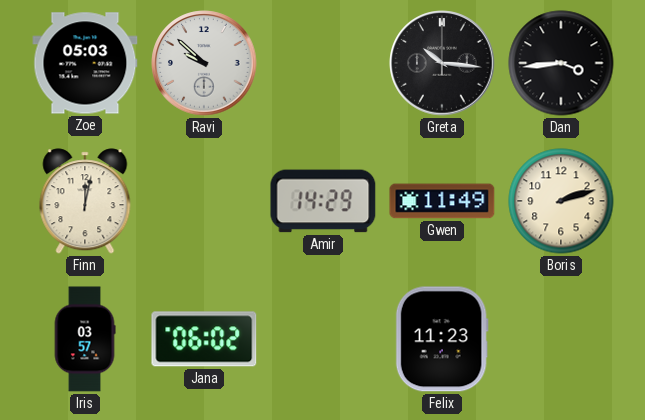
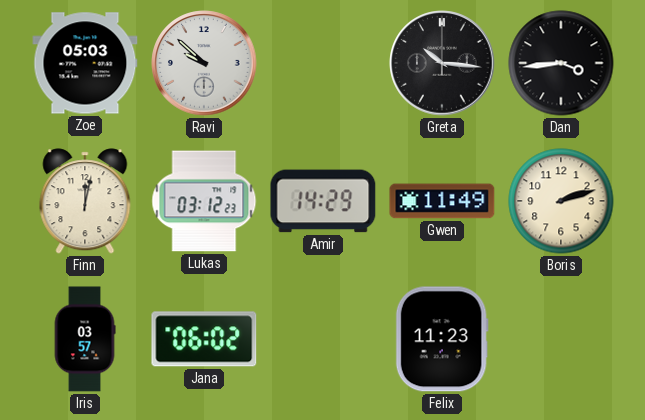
Lukas: none -> 03:12 (204, 201)
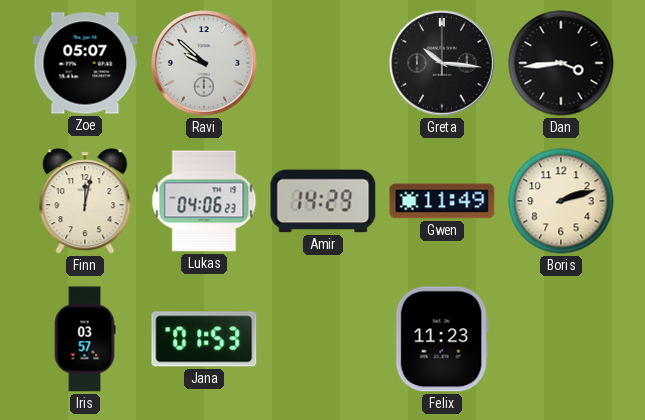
Zoe: 05:03 -> 05:07 (85, 63)
Lukas: 03:12 -> 04:06 (204, 201)
Jana: 06:02 -> 01:53 (204, 339)
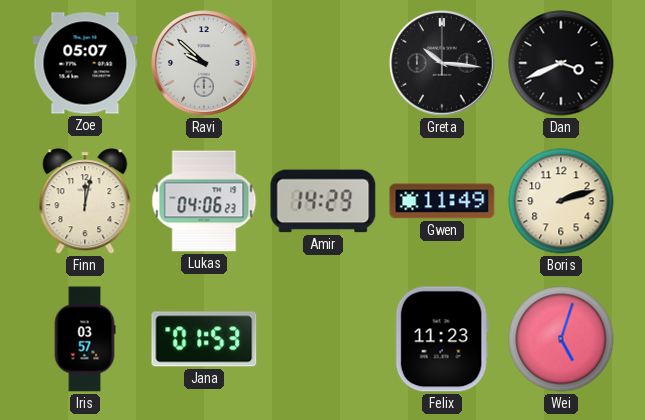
Dan: 3:44 -> 3:41 (561, 63)
Wei: none -> 5:03 (561, 339)
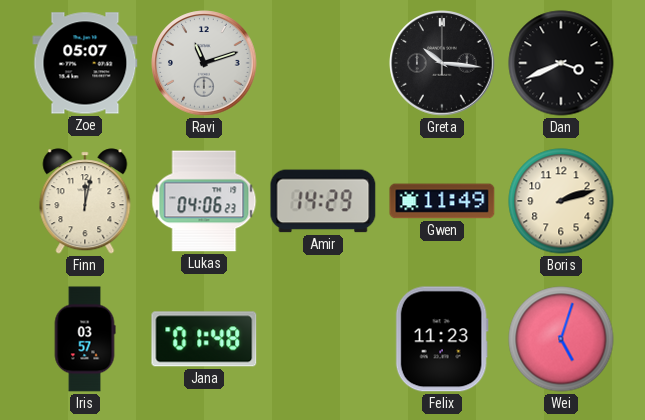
Ravi: 9:52 -> 11:12 (204, 63)
Jana: 01:53 -> 01:48 (204, 339)
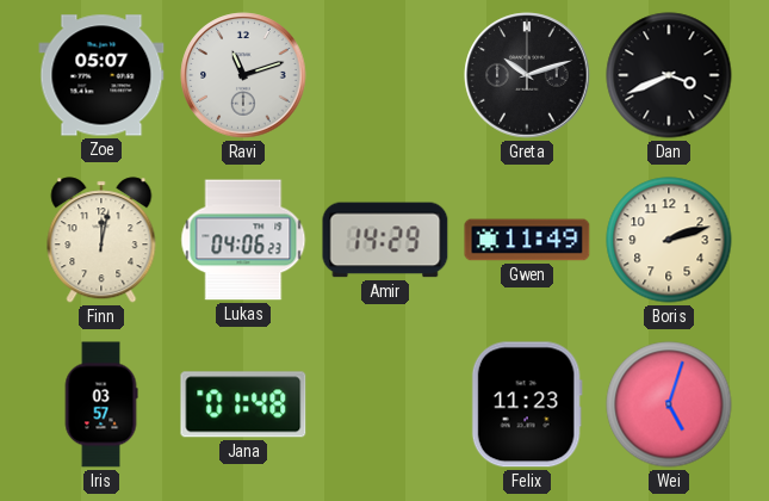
Greta: 10:16 -> 10:12 (527, 75)
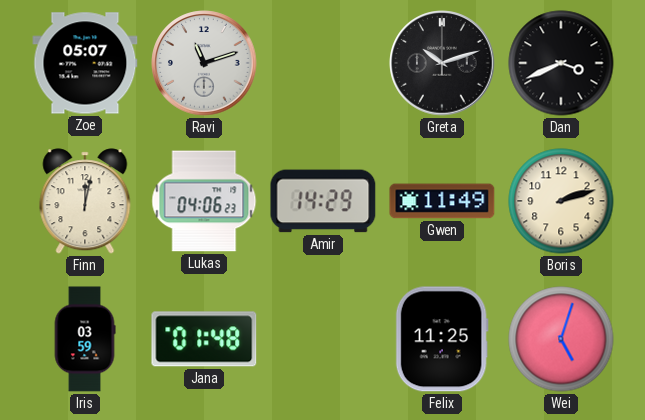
Iris: 03:57 -> 03:59 (85, 339)
Felix: 11:23 -> 11:25 (442, 339)
